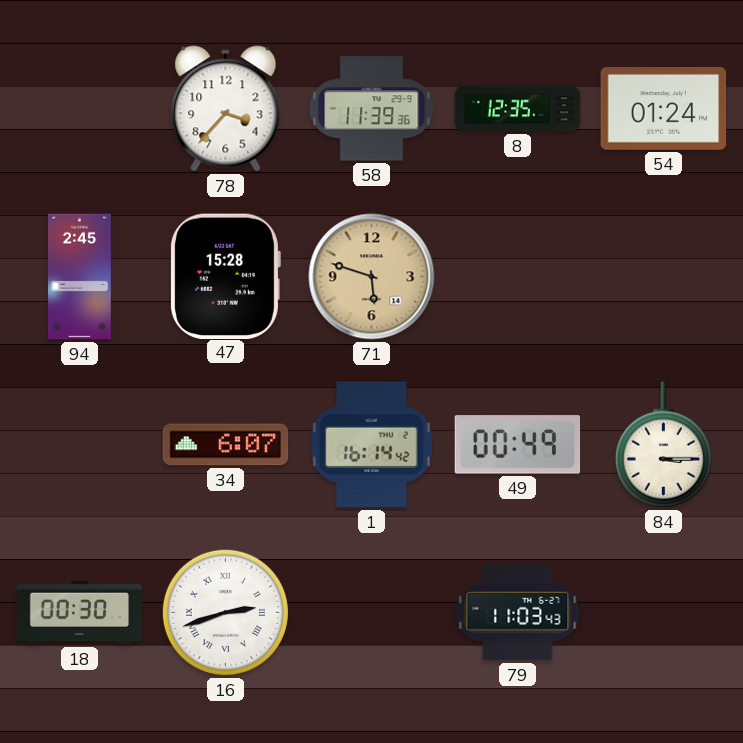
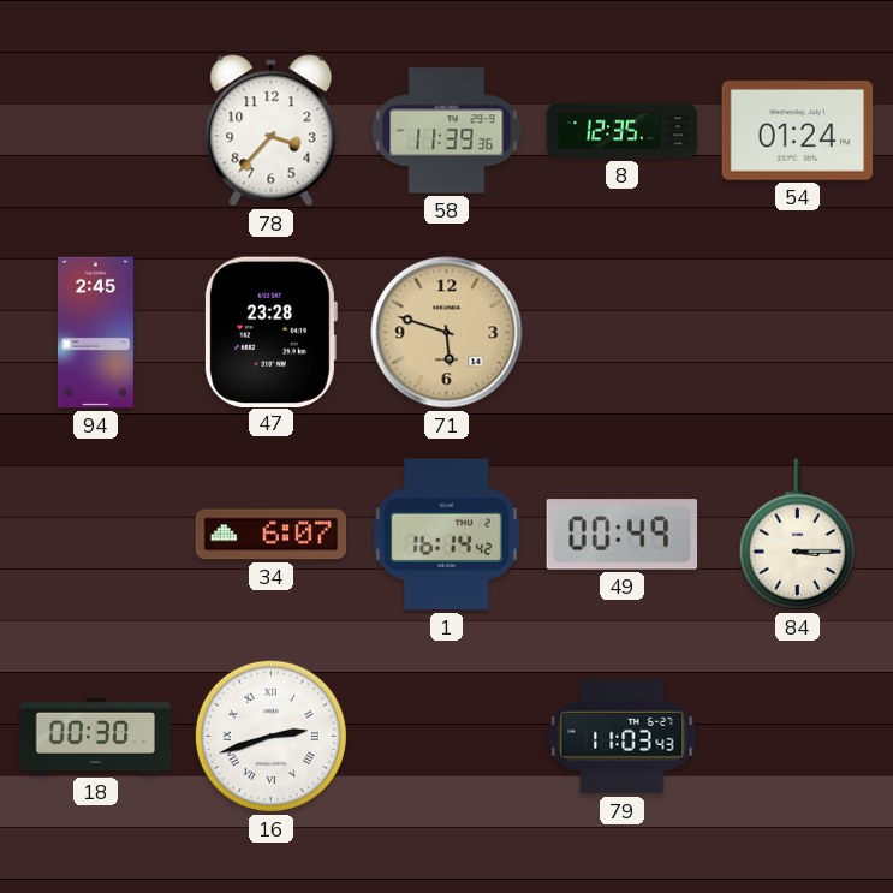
47: 15:28 -> 23:28 (270, 332)
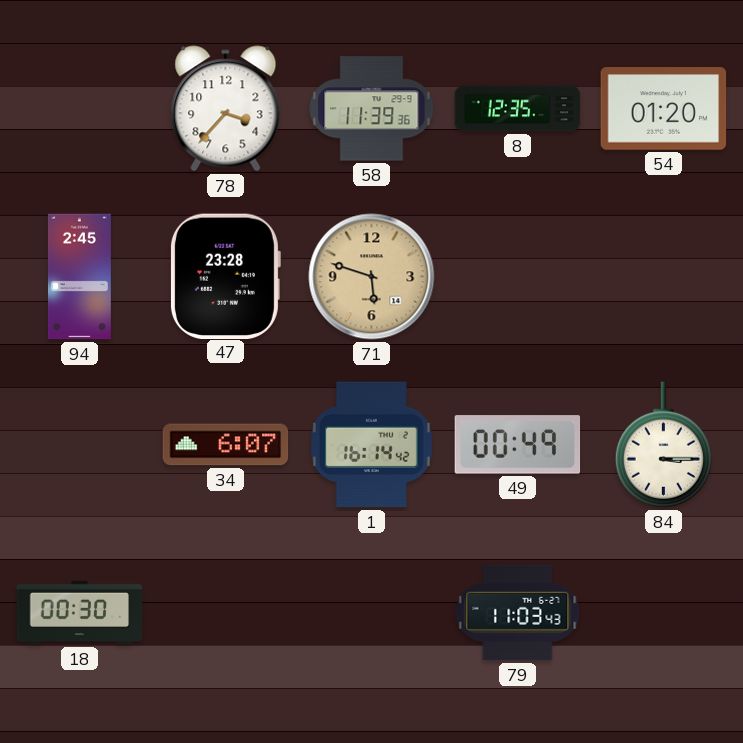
54: 01:24 -> 01:20 (664, 109)
16: 2:42 -> none (270, 736)
